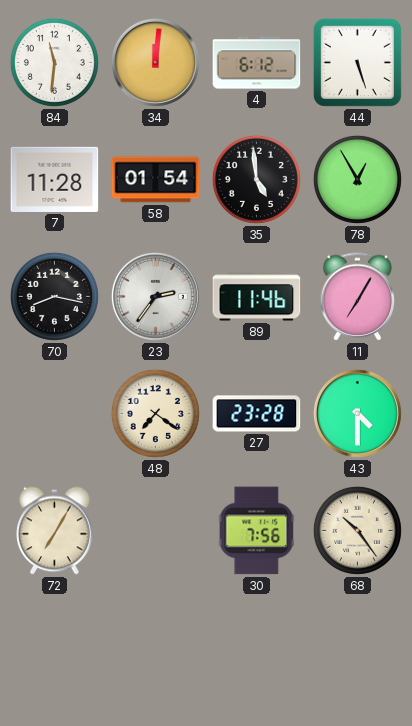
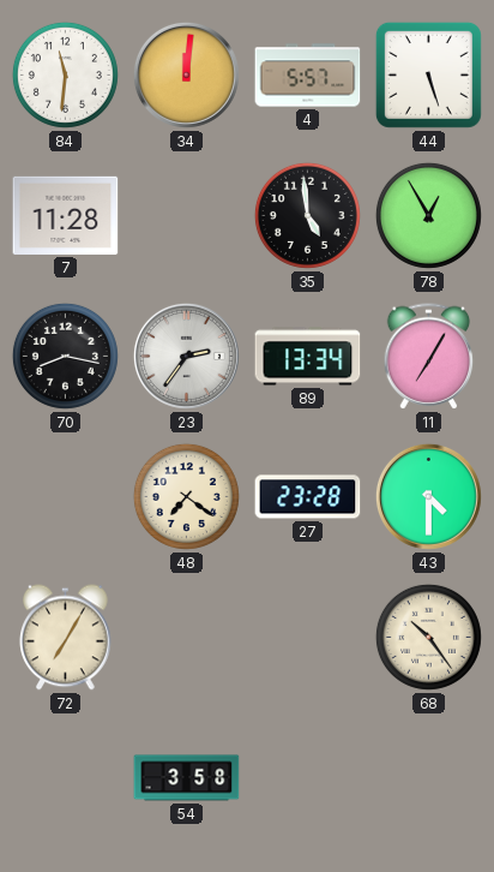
4: 6:12 -> 5:57 (308, 76)
58: 01:54 -> none (156, 180)
89: 11:46 -> 13:34 (308, 357)
30: 7:56 -> none (257, 531)
54: none -> 3:58 (187, 778)
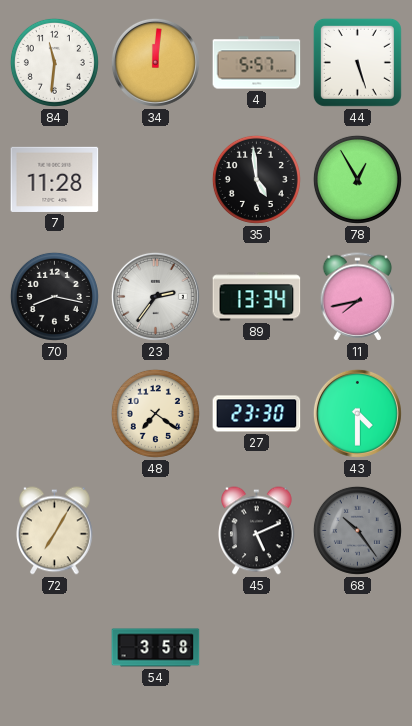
11: 7:05 -> 7:43 (358, 297)
27: 23:28 -> 23:30 (257, 414)
45: none -> 5:11 (257, 531)
68 dial: cream -> grey (357, 530)
